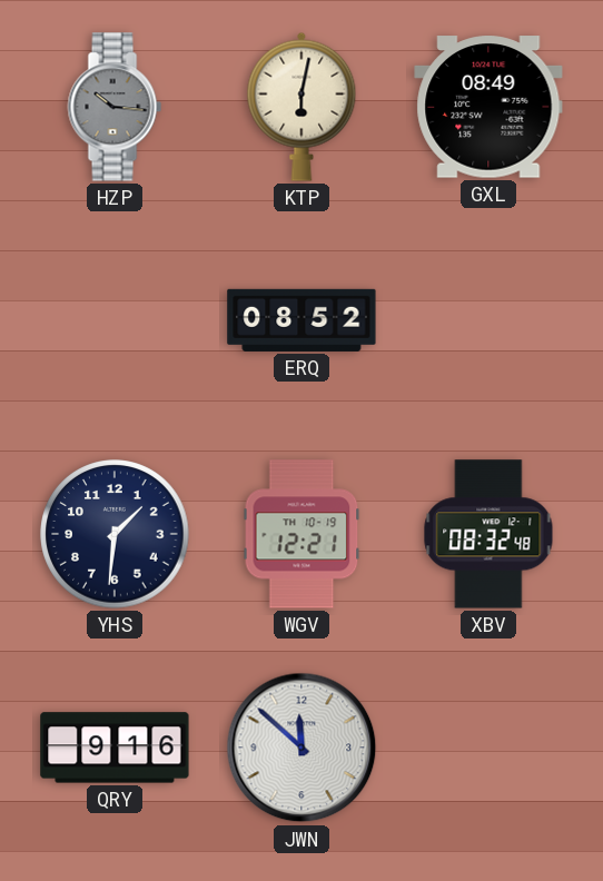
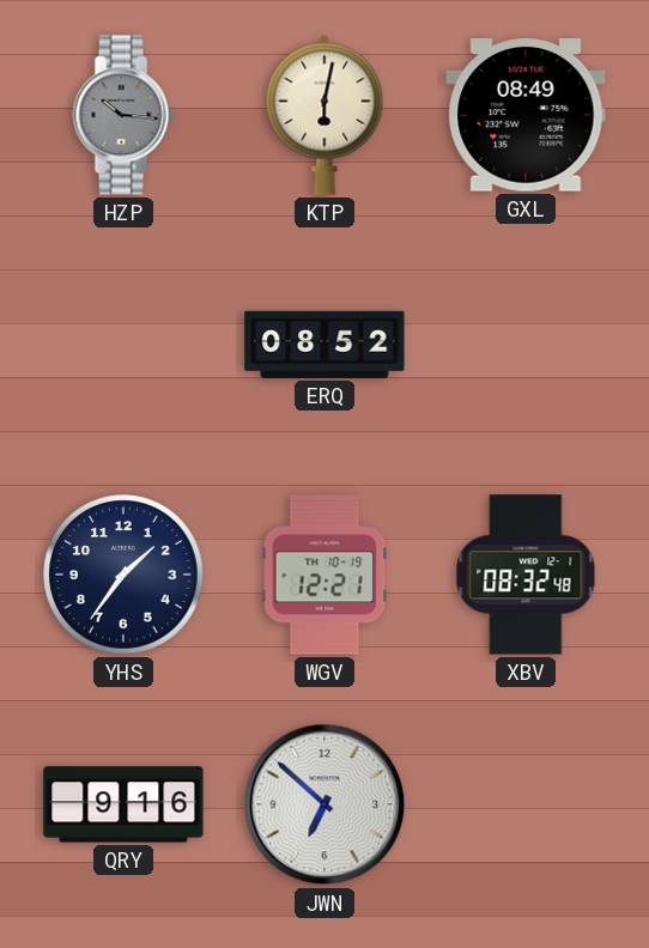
YHS: 1:31 -> 1:36 (123, 575)
JWN: 11:52 -> 6:52 (324, 804)
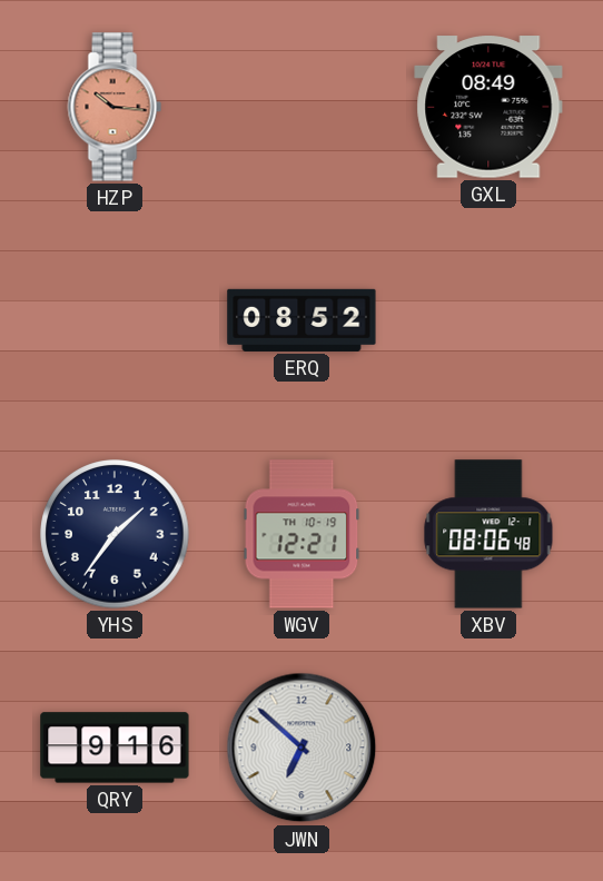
HZP dial: grey -> salmon (115, 107)
KTP: 6:02 -> none (324, 115)
XBV: 08:32 -> 08:06 (488, 534)
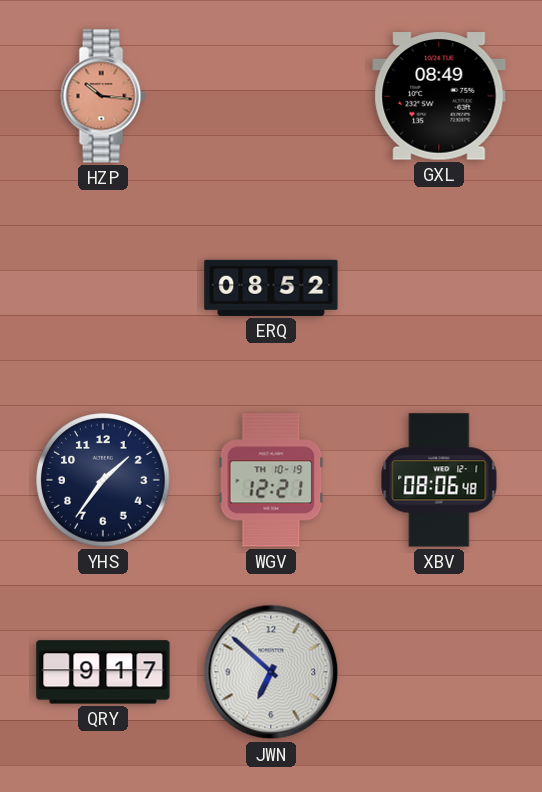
QRY: 9:16 -> 9:17 (103, 672)
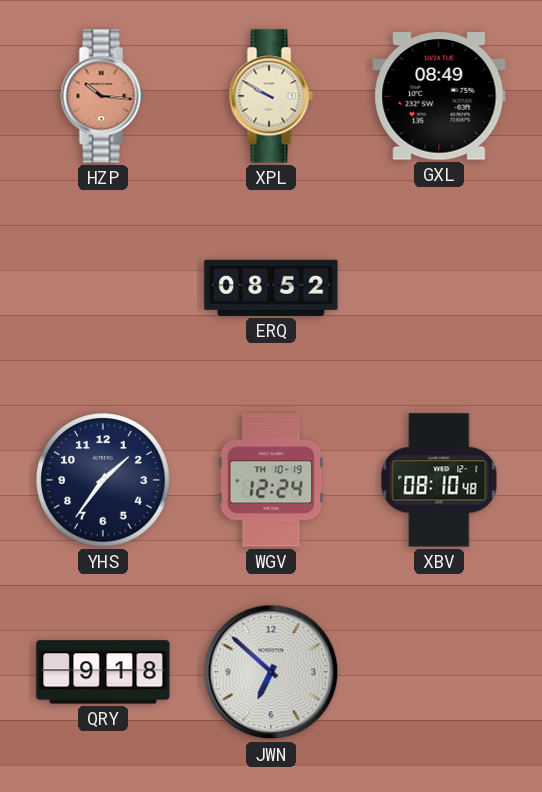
XPL: none -> 9:50 (271, 96)
WGV: 12:21 -> 12:24 (271, 480)
XBV: 08:06 -> 08:10 (439, 480)
QRY: 9:17 -> 9:18 (103, 672)
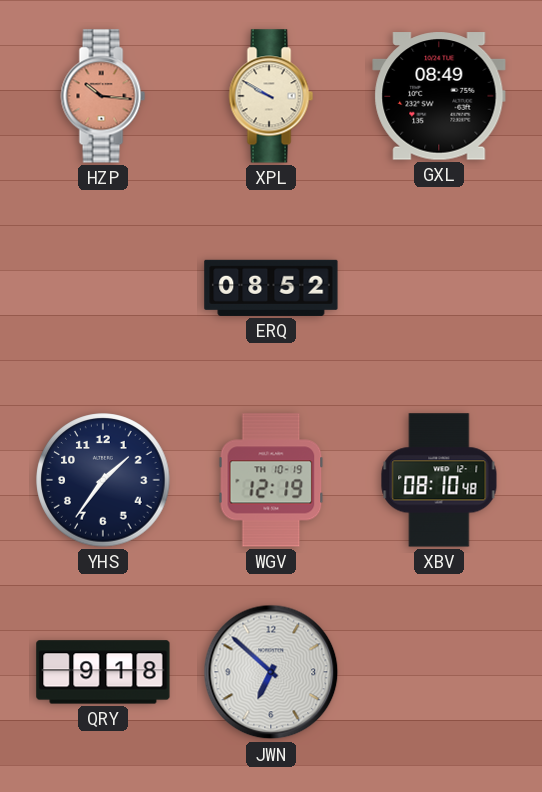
WGV: 12:24 -> 12:19 (271, 480)
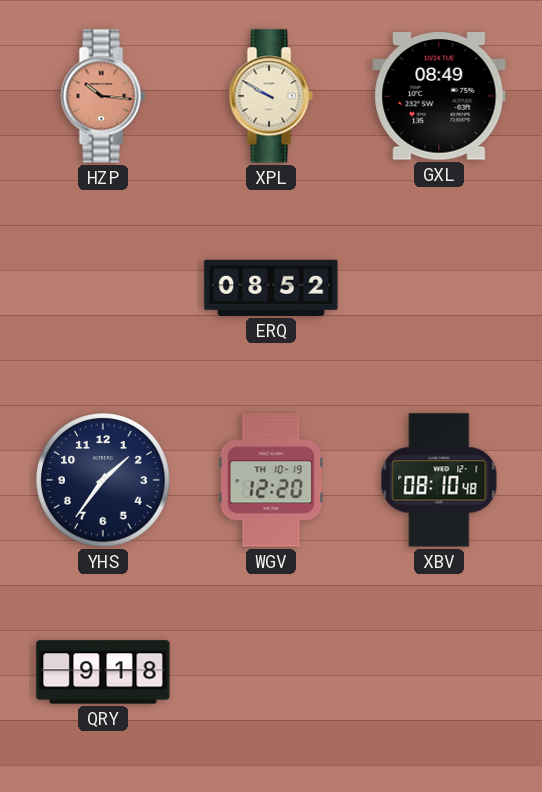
WGV: 12:19 -> 12:20 (271, 480)
JWN: 6:52 -> none (271, 672)
